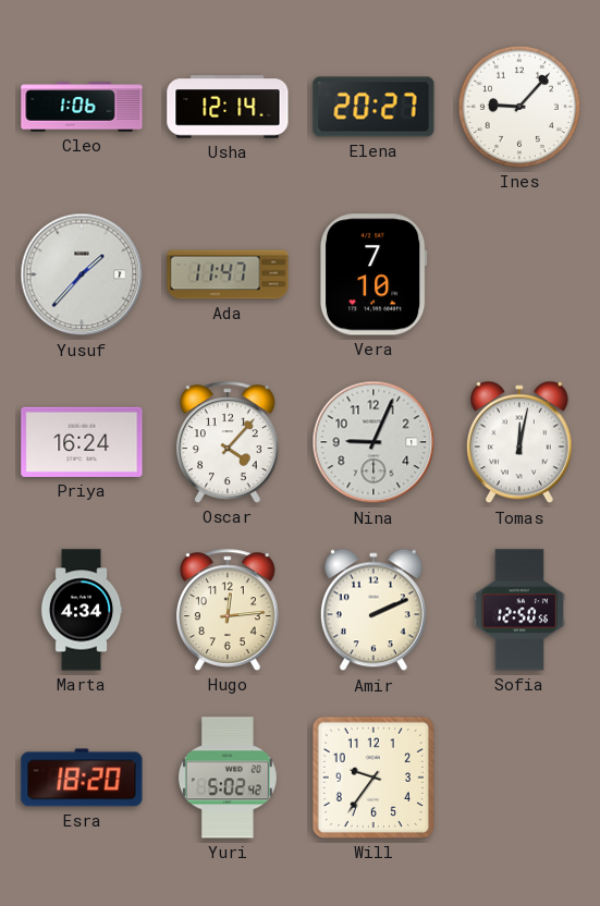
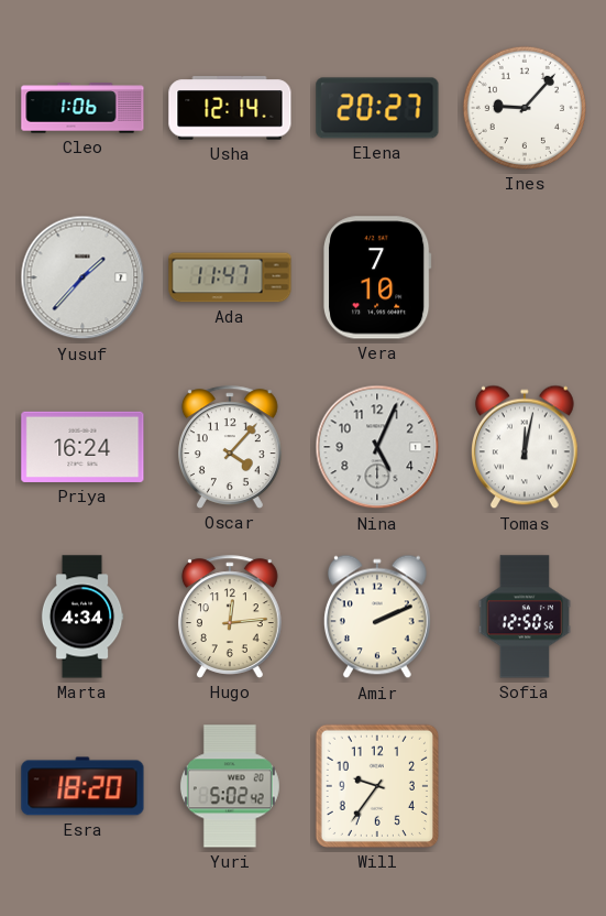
Nina: 9:04 -> 5:04 (377, 447)
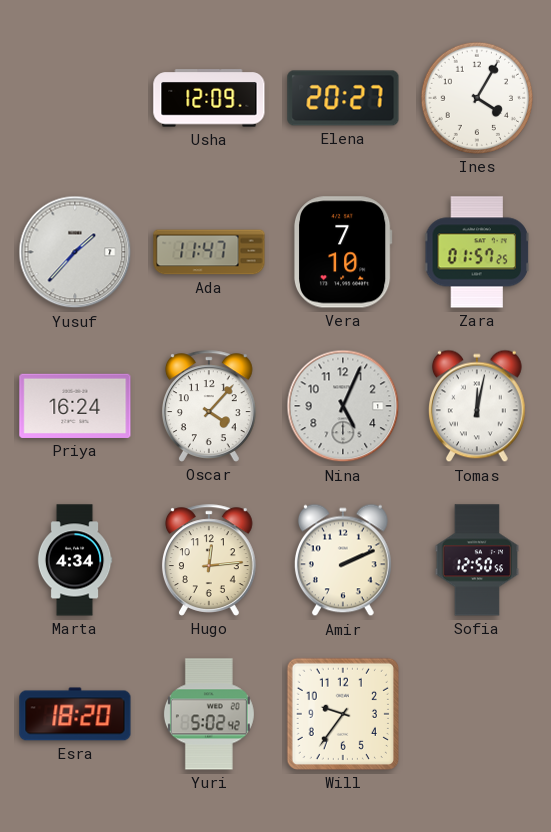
Cleo: 1:06 -> none (82, 108)
Usha: 12:14 -> 12:09 (209, 98)
Ines: 9:07 -> 4:05 (477, 98)
Zara: none -> 01:57 (476, 252)
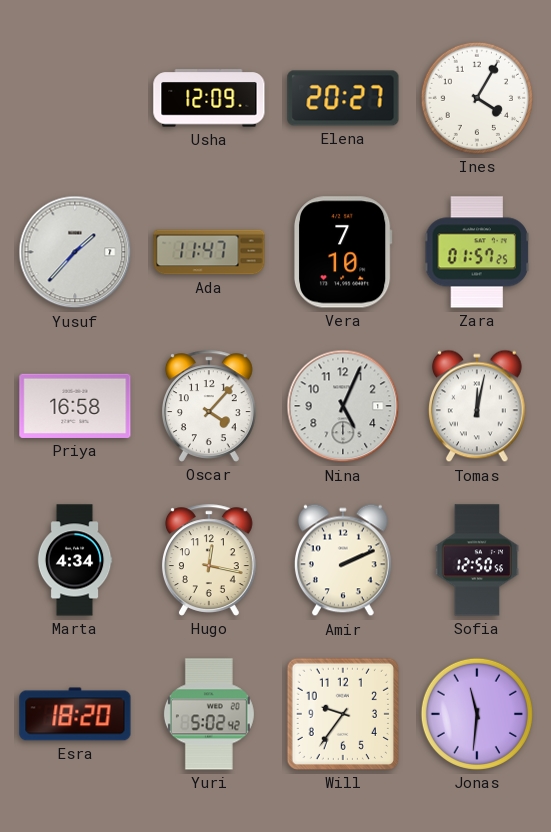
Priya: 16:24 -> 16:58 (75, 406)
Hugo: 12:14 -> 12:17 (209, 560)
Jonas: none -> 11:31 (477, 714)
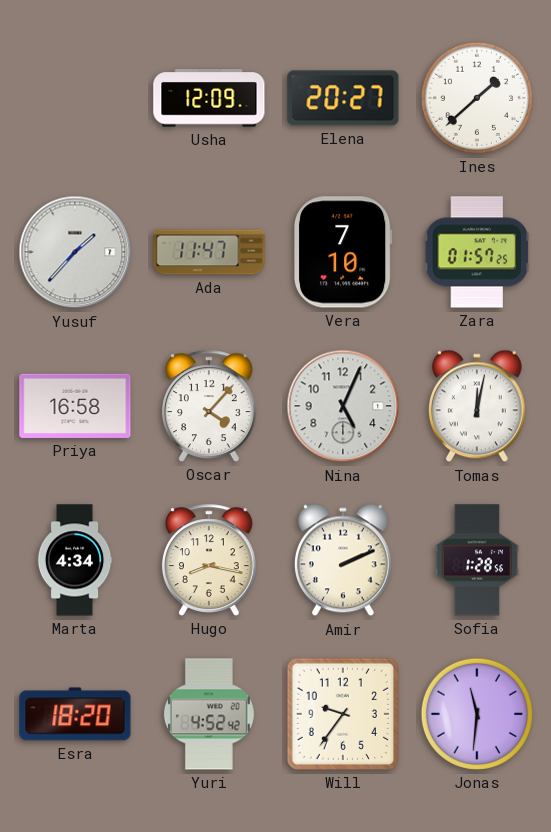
Ines: 4:05 -> 1:38 (477, 98)
Hugo: 12:17 -> 8:17 (209, 560)
Sofia: 12:50 -> 1:28 (477, 560)
Yuri: 5:02 -> 4:52 (209, 714)
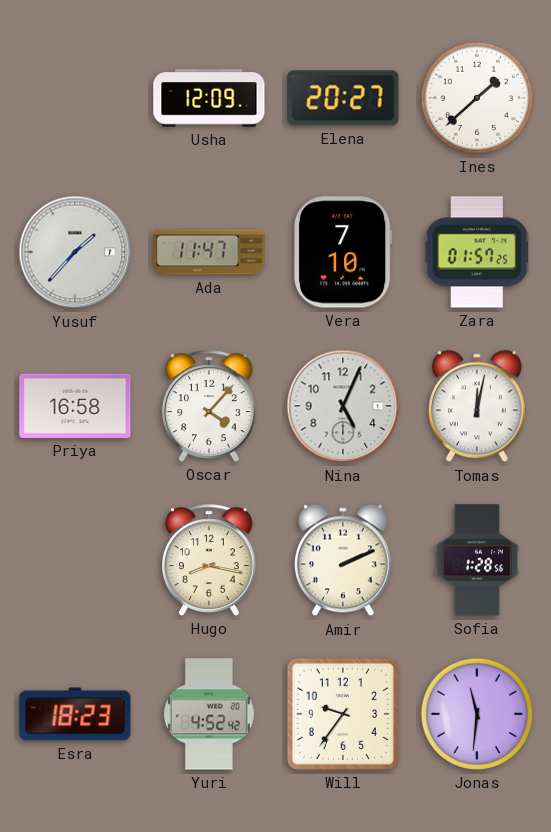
Marta: 4:34 -> none (75, 560)
Esra: 18:20 -> 18:23 (75, 714)
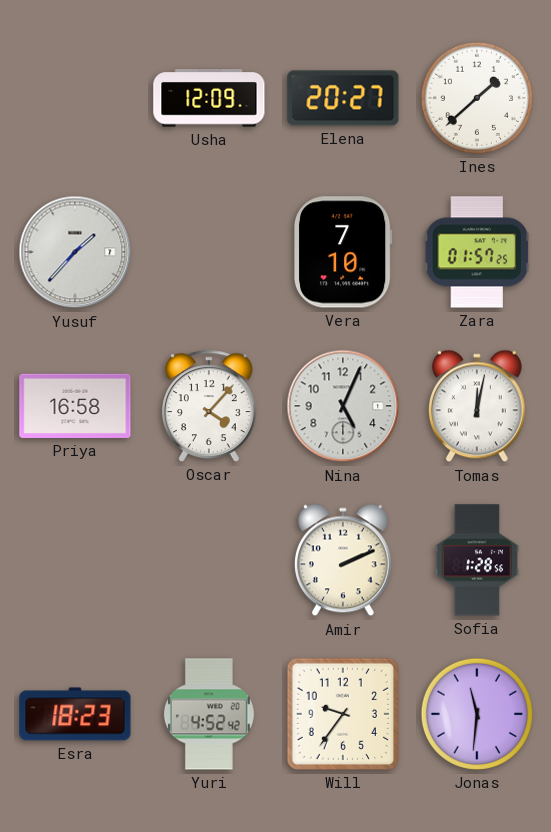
Ada: 11:47 -> none (209, 252)
Hugo: 8:17 -> none (209, 560)
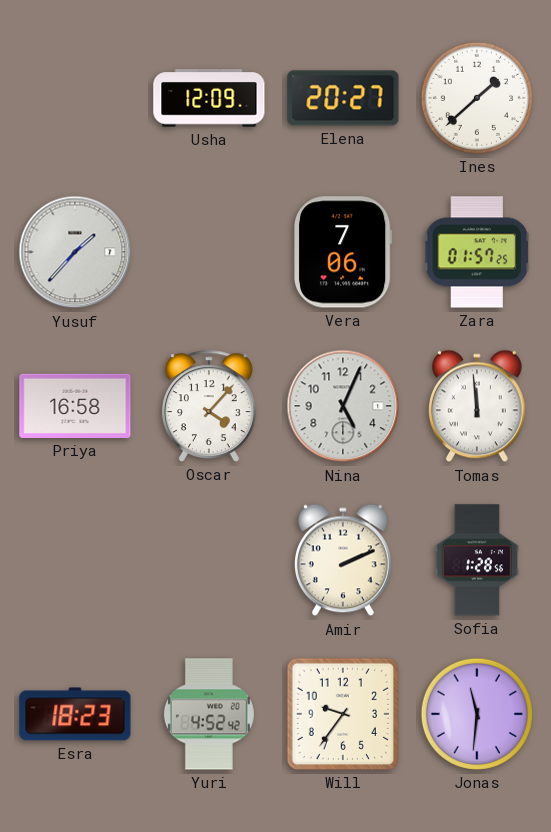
Vera: 7:10 -> 7:06 (343, 252)
Tomas: 12:02 -> 11:59 (477, 406)
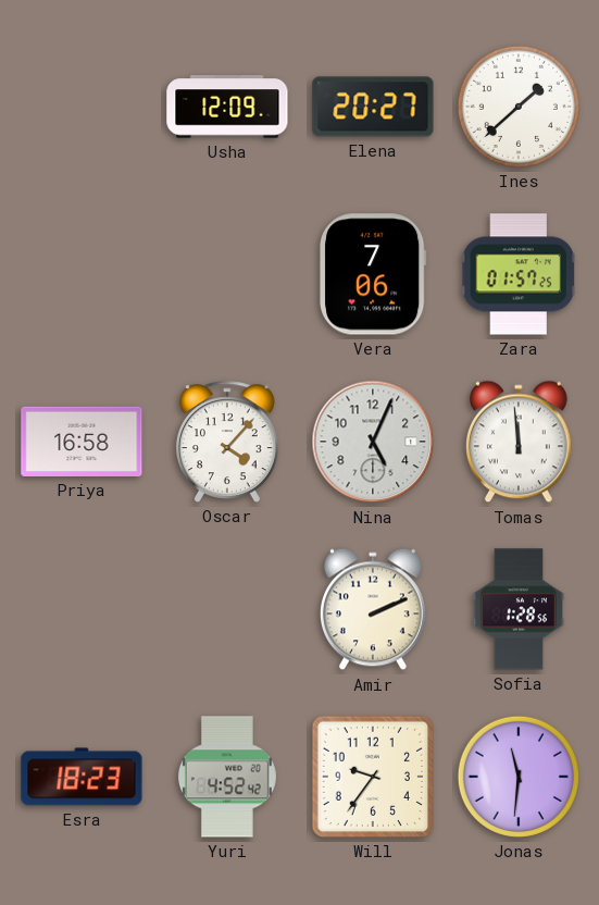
Yusuf: 1:37 -> none (75, 252)
